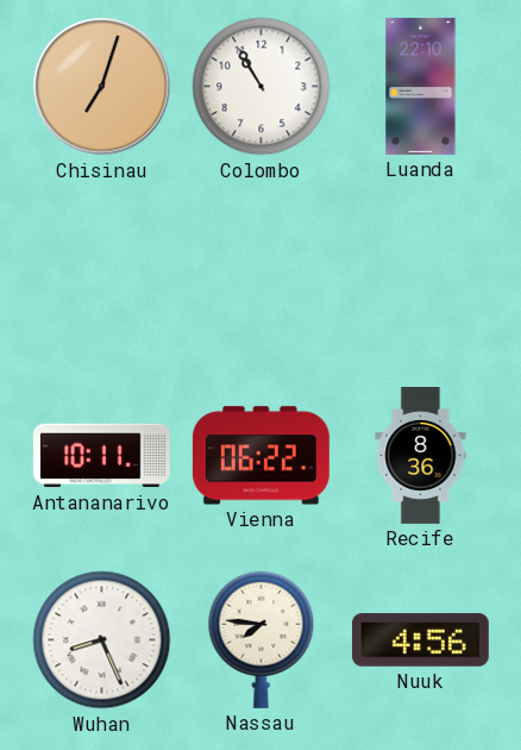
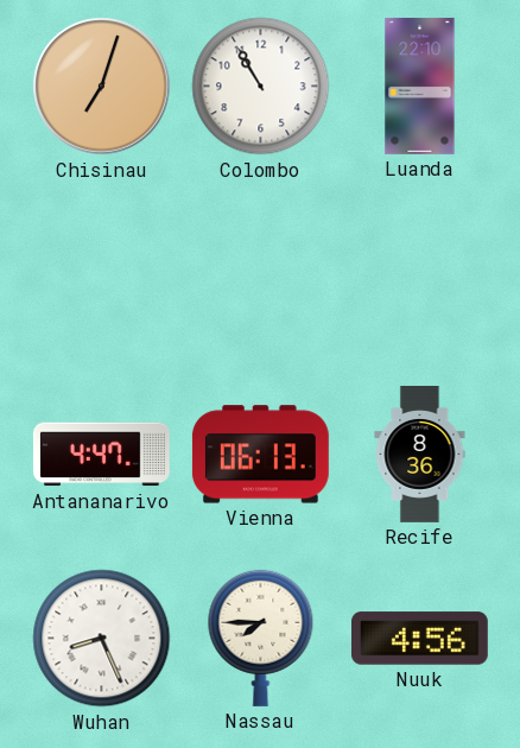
Antananarivo: 10:11 -> 4:47 (101, 455)
Vienna: 06:22 -> 06:13 (260, 455)
Nassau: 7:46 -> 7:45 (261, 638)
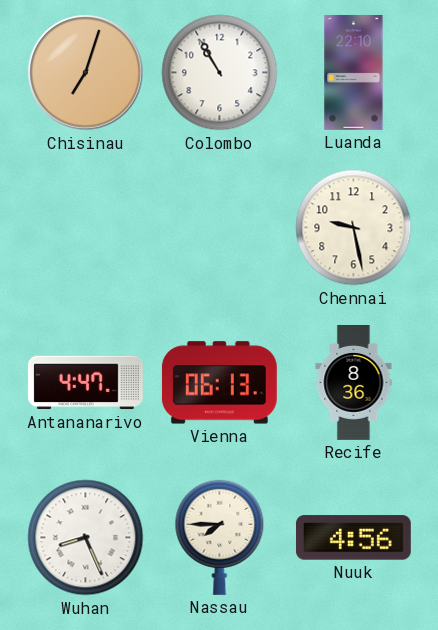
Chennai: none -> 9:28 (354, 228)
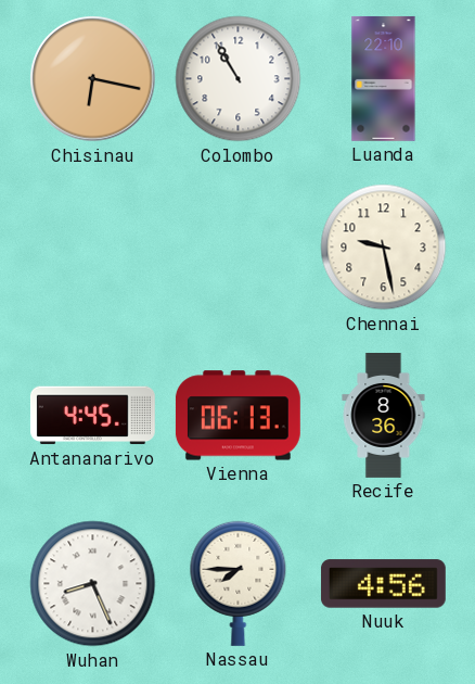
Chisinau: 7:03 -> 6:17 (93, 79)
Antananarivo: 4:47 -> 4:45 (92, 416)
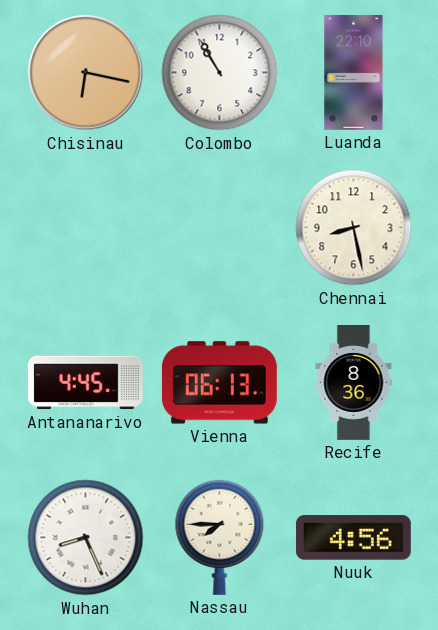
Chennai: 9:28 -> 8:28 (354, 228)
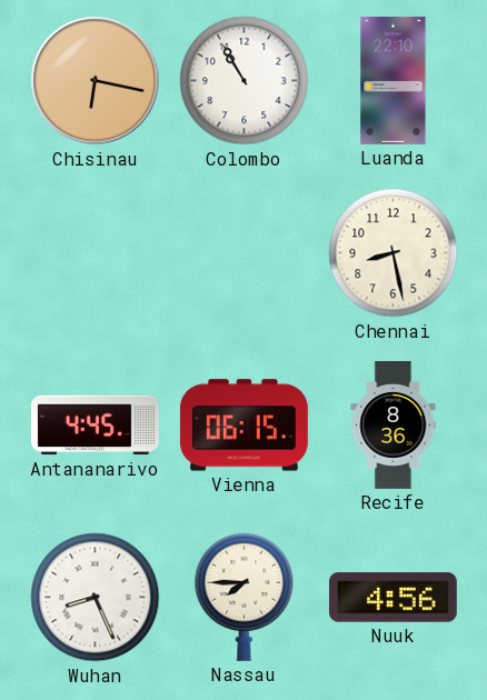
Vienna: 06:13 -> 06:15 (244, 426)
